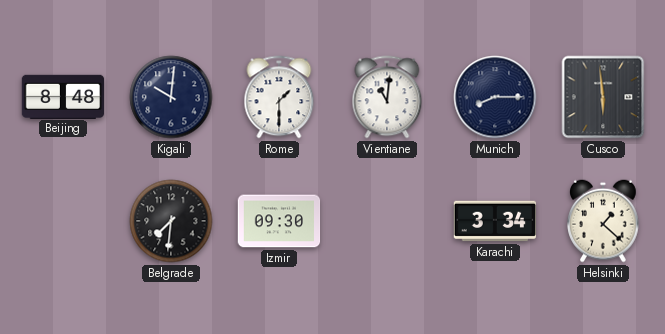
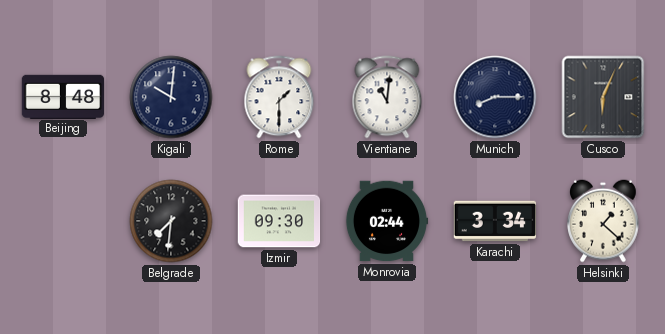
Cusco: 5:59 -> 6:04 (603, 97)
Monrovia: none -> 02:44 (387, 221)
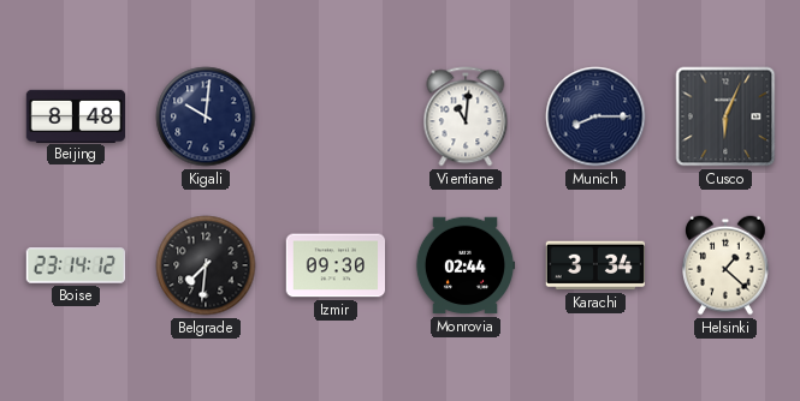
Rome: 1:30 -> none (279, 97)
Boise: none -> 23:14 (76, 265)
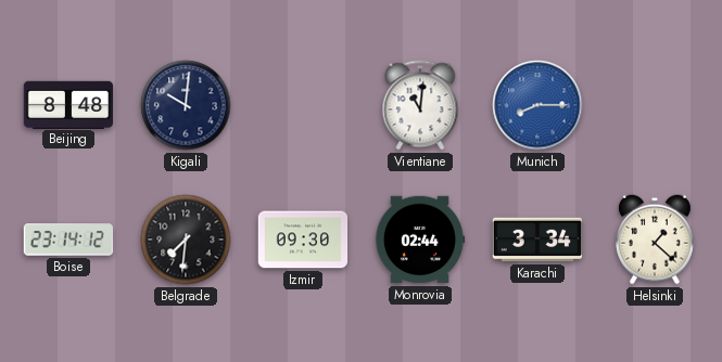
Munich dial: navy -> blue (537, 105)
Cusco: 6:04 -> none (725, 116)
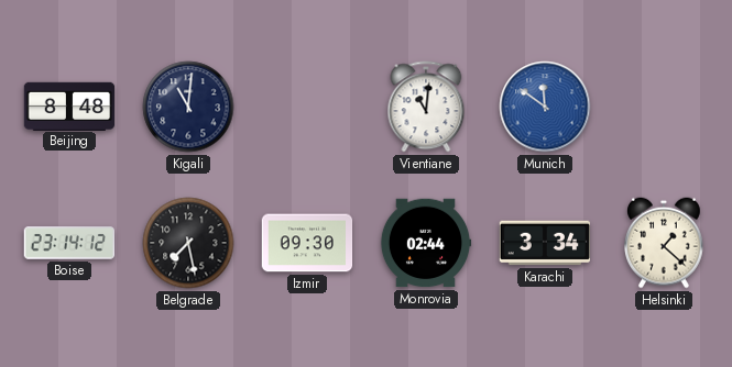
Kigali: 10:01 -> 11:01 (188, 107)
Munich: 8:15 -> 11:51 (545, 107)
Belgrade: 7:31 -> 7:28 (188, 243)
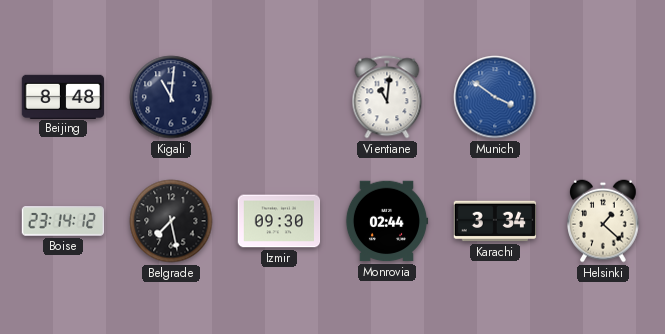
Munich: 11:51 -> 3:51 (495, 97)
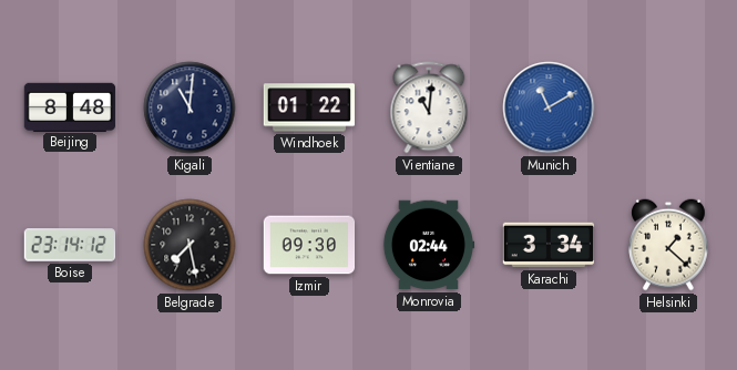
Windhoek: none -> 01:22 (308, 107)
Munich: 3:51 -> 11:10 (549, 107)
